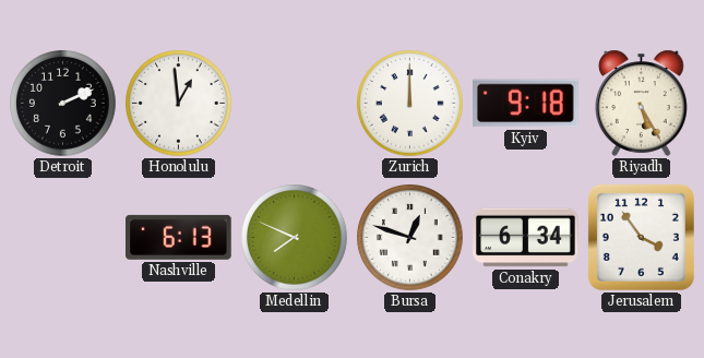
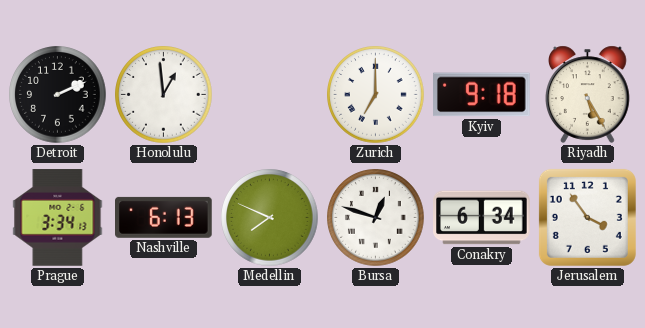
Zurich: 12:00 -> 7:00 (376, 95)
Prague: none -> 3:34 (58, 218)
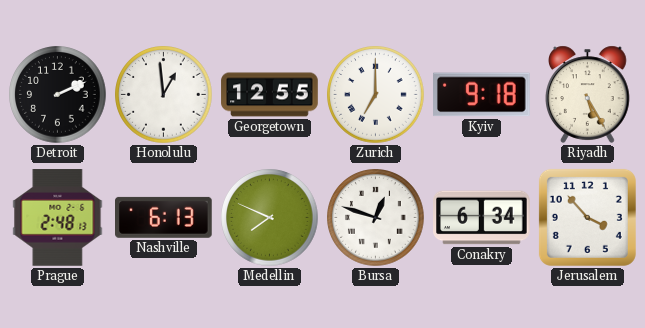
Georgetown: none -> 12:55 (270, 95)
Prague: 3:34 -> 2:48 (58, 218)
Jerusalem: 3:54 -> 3:53 (587, 217)
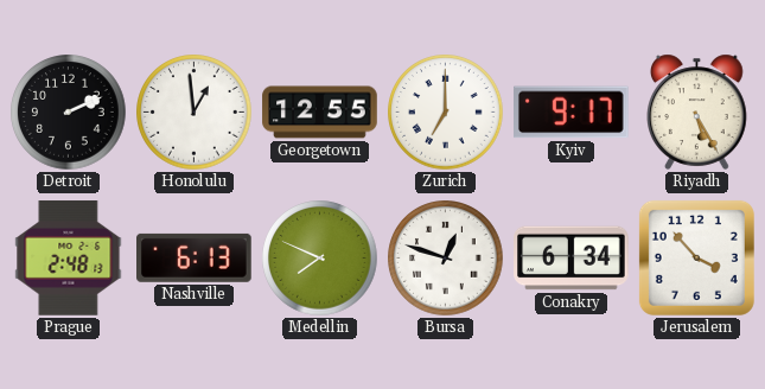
Kyiv: 9:18 -> 9:17 (572, 113)
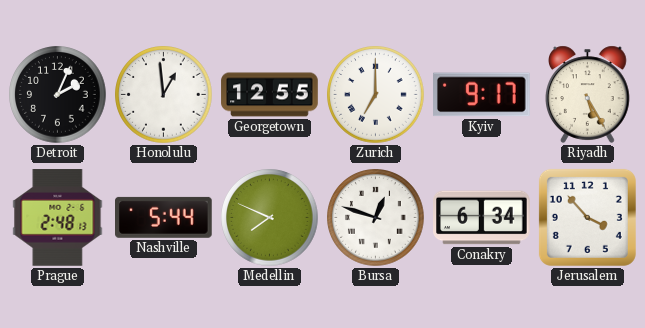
Detroit: 2:11 -> 2:04 (58, 95)
Nashville: 6:13 -> 5:44 (164, 217)
